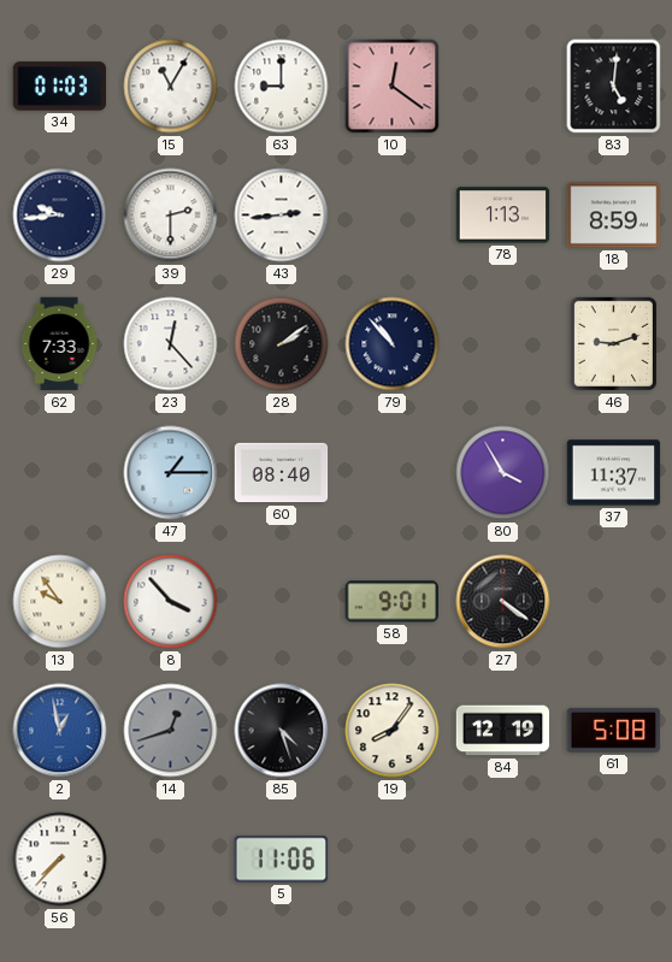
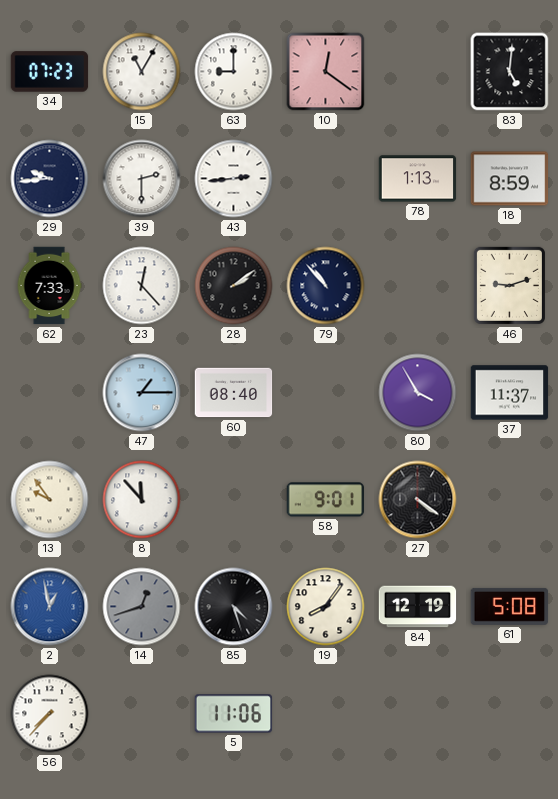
34: 01:03 -> 07:23 (50, 72)
8: 3:53 -> 11:53 (142, 500)
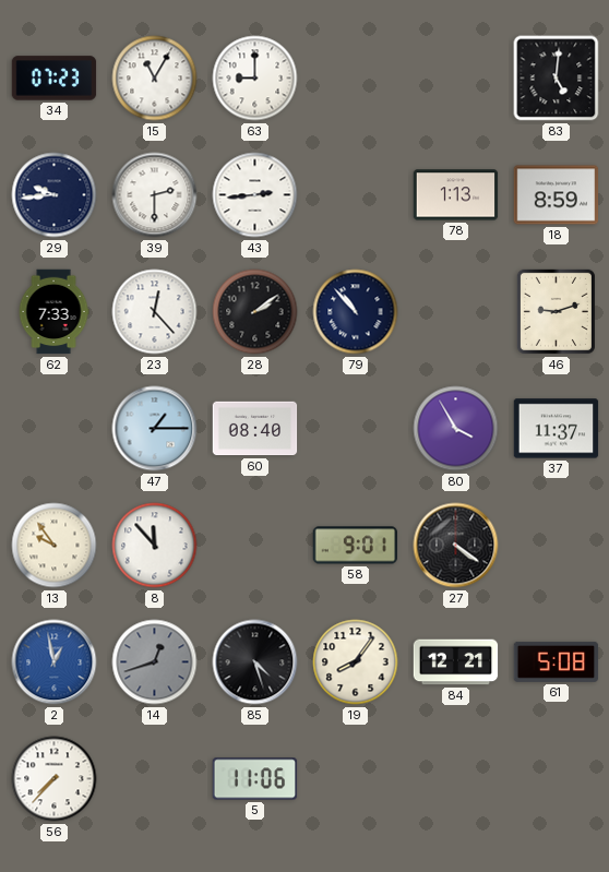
10: 12:21 -> none (326, 72)
84: 12:19 -> 12:21 (456, 662)
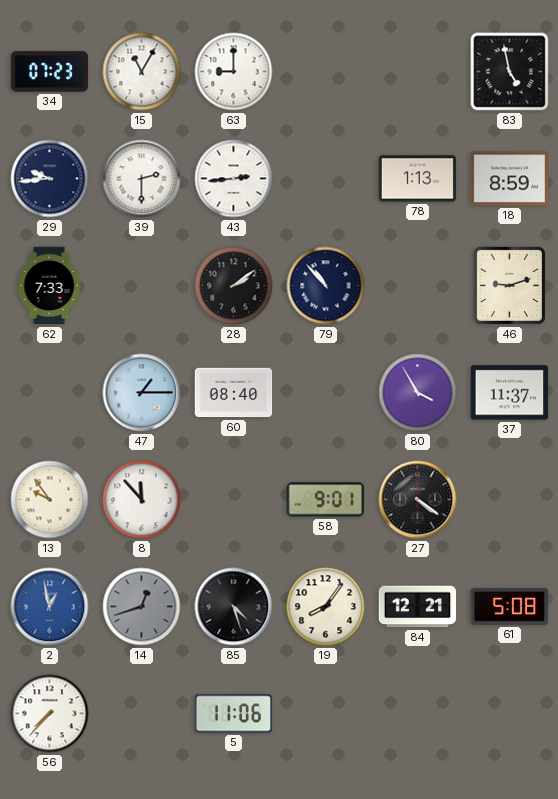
83: 5:01 -> 4:58 (510, 72)
23: 12:23 -> none (155, 312)
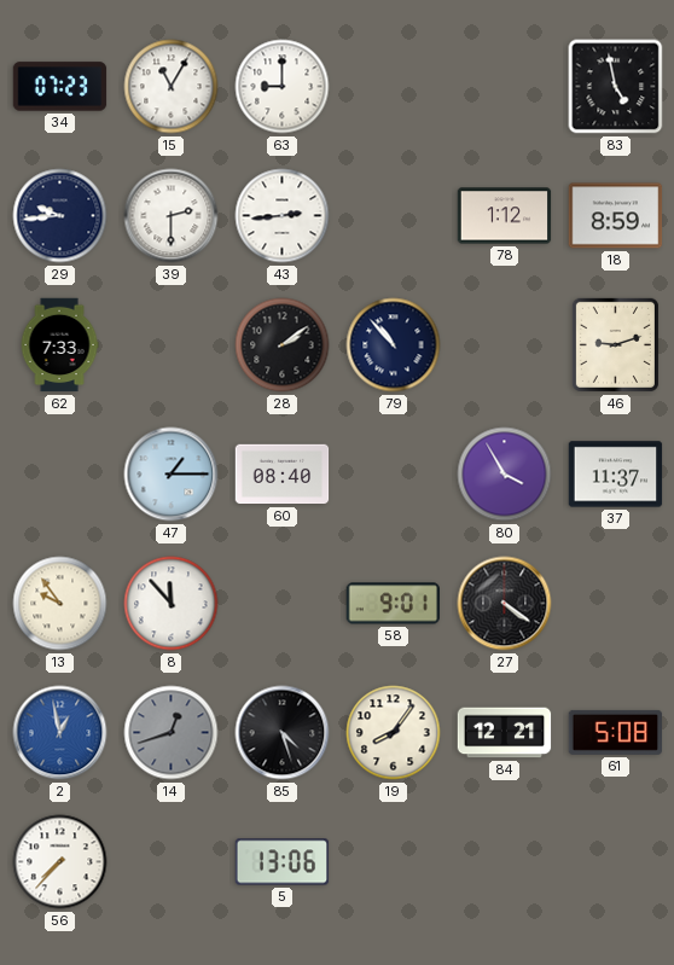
78: 1:13 -> 1:12 (505, 216)
5: 11:06 -> 13:06 (283, 862)
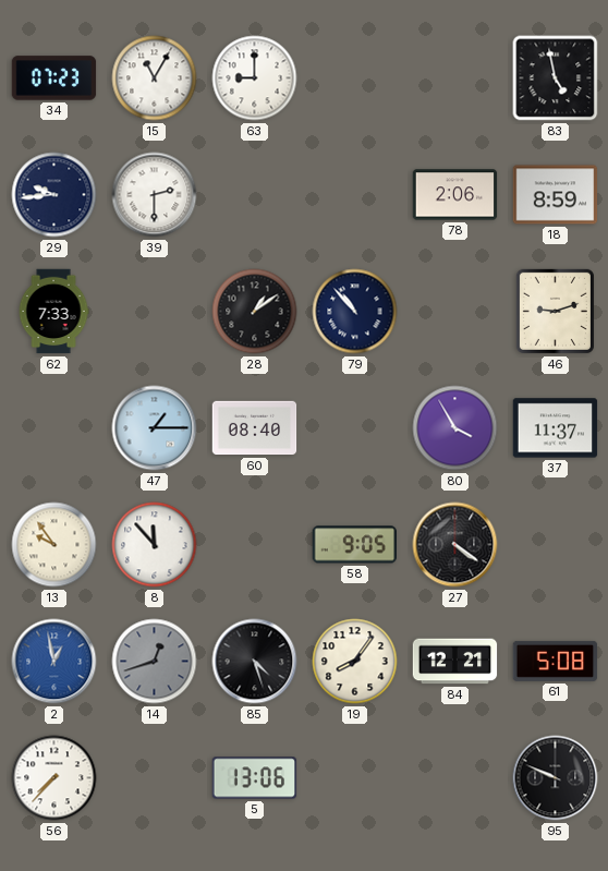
43: 2:44 -> none (283, 216)
78: 1:12 -> 2:06 (455, 195)
28: 2:09 -> 1:09 (255, 312)
58: 9:01 -> 9:05 (355, 545)
95: none -> 9:49 (556, 778)
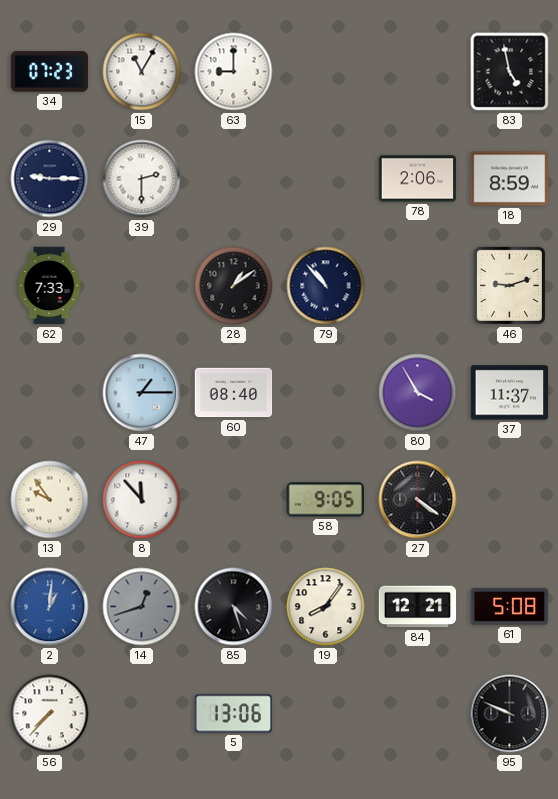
29: 9:44 -> 9:15 (50, 179)
2: 12:58 -> 1:01 (50, 607)
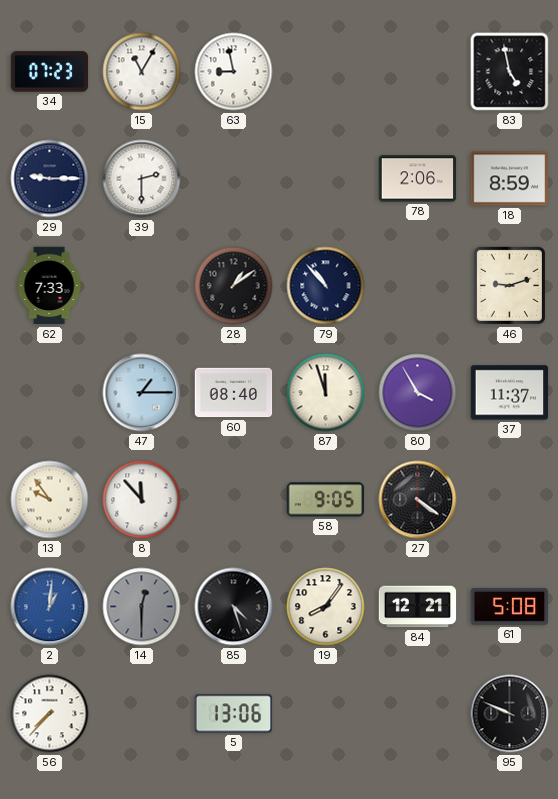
63: 9:00 -> 8:58 (234, 72)
87: none -> 11:57 (326, 393)
14: 12:42 -> 12:30 (142, 607)
